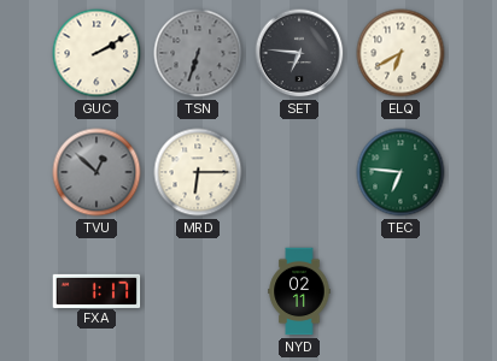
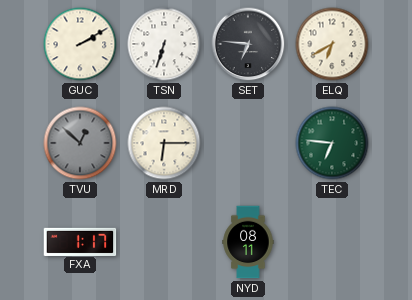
TSN dial: grey -> white (164, 44)
NYD: 02:11 -> 08:11 (248, 242)
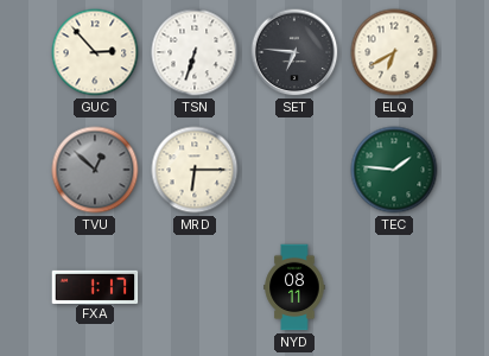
GUC: 2:10 -> 2:53 (95, 52)
TEC: 6:46 -> 1:46 (394, 170)
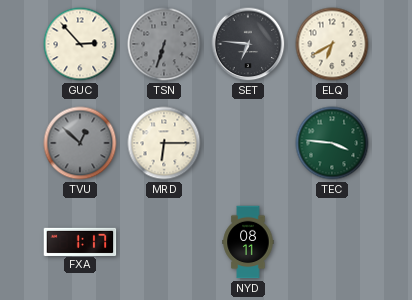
TSN dial: white -> grey (164, 44)
TEC: 1:46 -> 3:46 (332, 143)
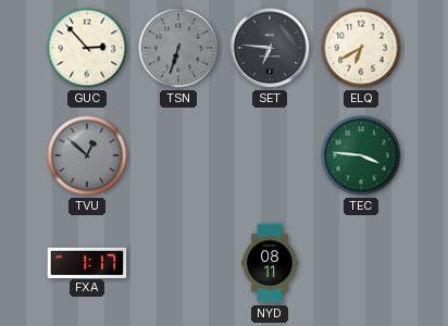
MRD: 6:15 -> none (164, 143)
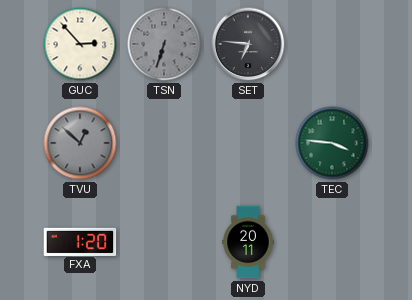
ELQ: 6:40 -> none (361, 48)
FXA: 1:17 -> 1:20 (80, 241)
NYD: 08:11 -> 20:11 (248, 242)
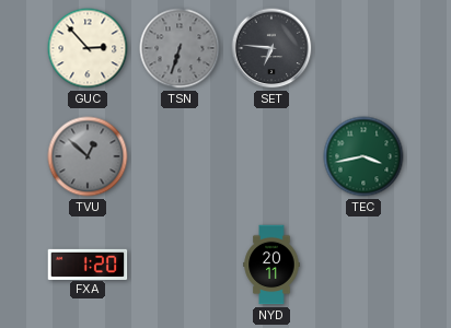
TEC: 3:46 -> 3:43 (363, 156)
